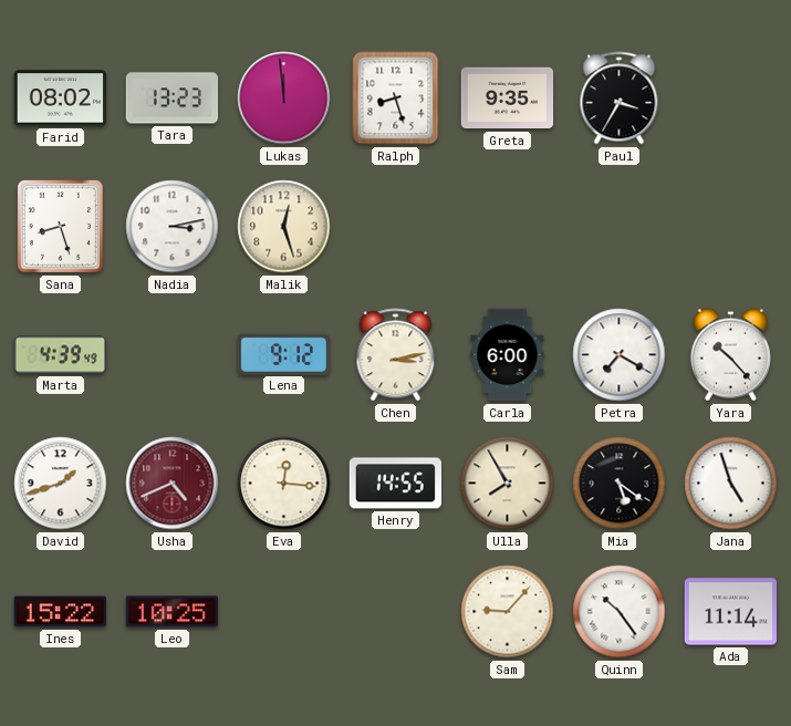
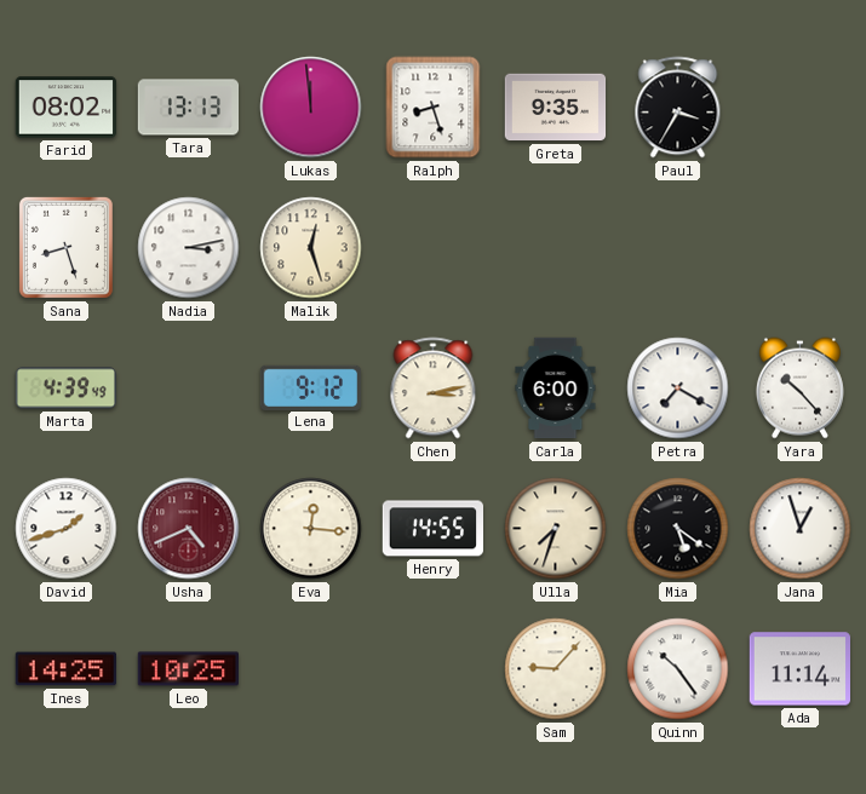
Tara: 13:23 -> 13:13 (189, 108)
Ulla: 7:55 -> 7:33 (556, 529)
Jana: 4:57 -> 12:57 (801, 529)
Ines: 15:22 -> 14:25 (65, 669)
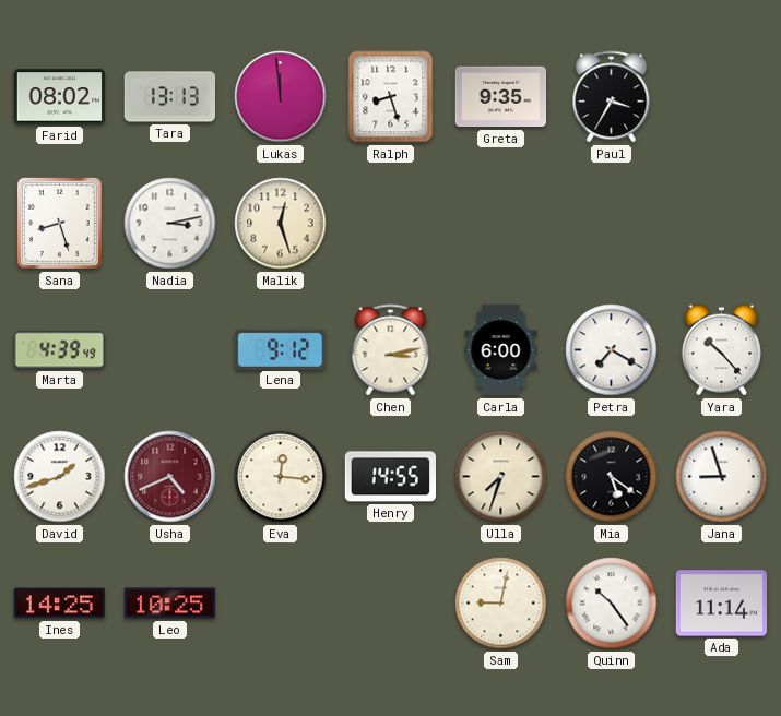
Jana: 12:57 -> 8:57 (722, 477)
Sam: 9:07 -> 9:02 (501, 604)
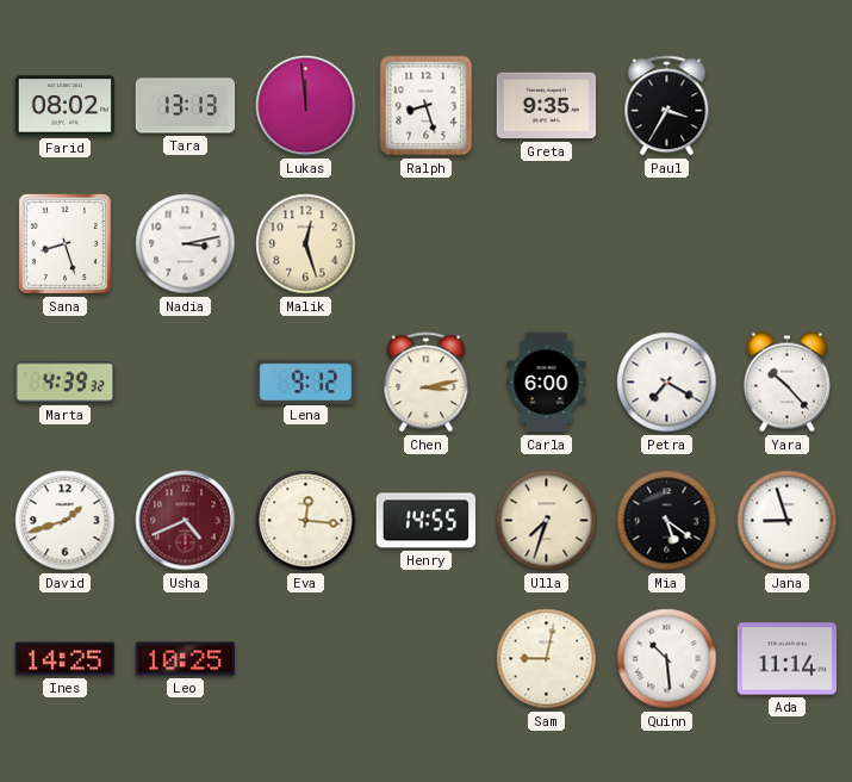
Marta: 4:39:49 -> 4:39:32 (64, 383)
Quinn: 10:24 -> 10:29 (667, 659)
